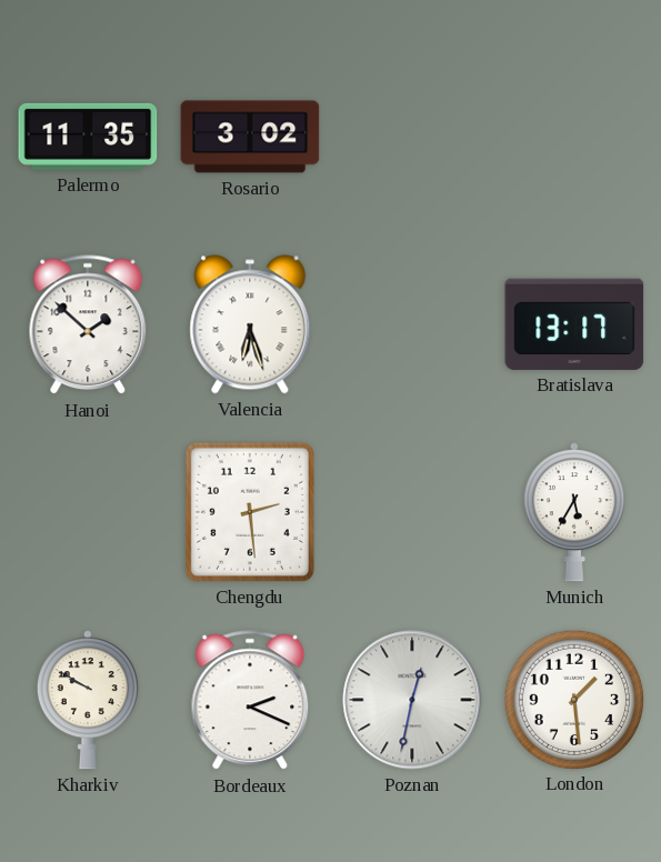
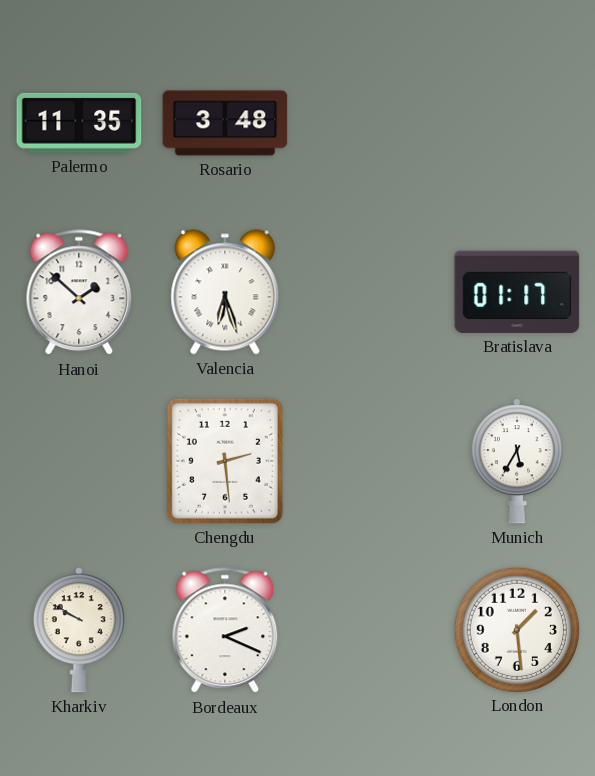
Rosario: 3:02 -> 3:48 (225, 123)
Bratislava: 13:17 -> 01:17 (517, 292)
Poznan: 12:32 -> none (412, 700)
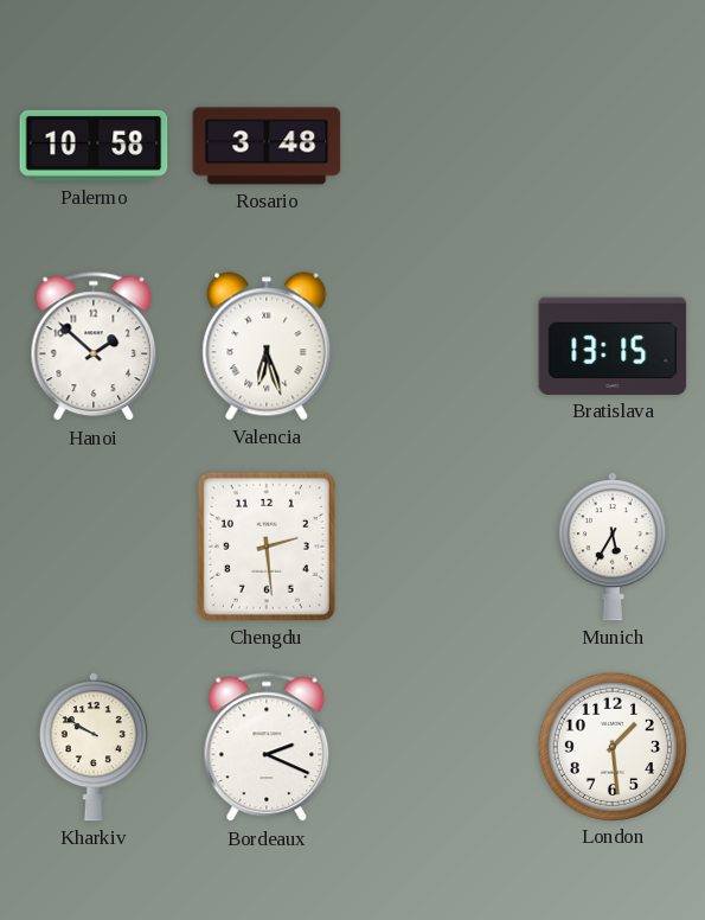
Palermo: 11:35 -> 10:58 (94, 146)
Bratislava: 01:17 -> 13:15 (613, 346)
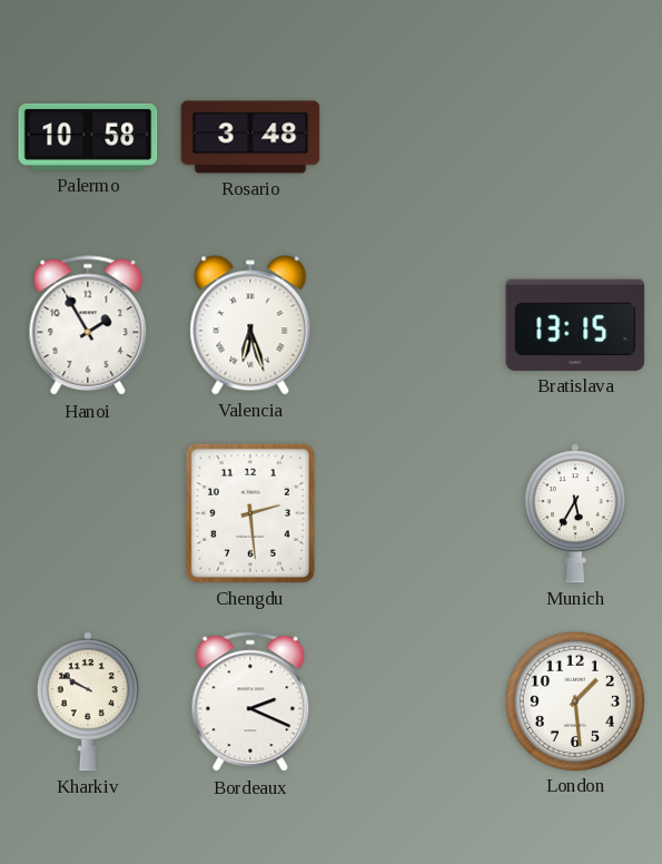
Hanoi: 1:52 -> 1:55 (88, 326)
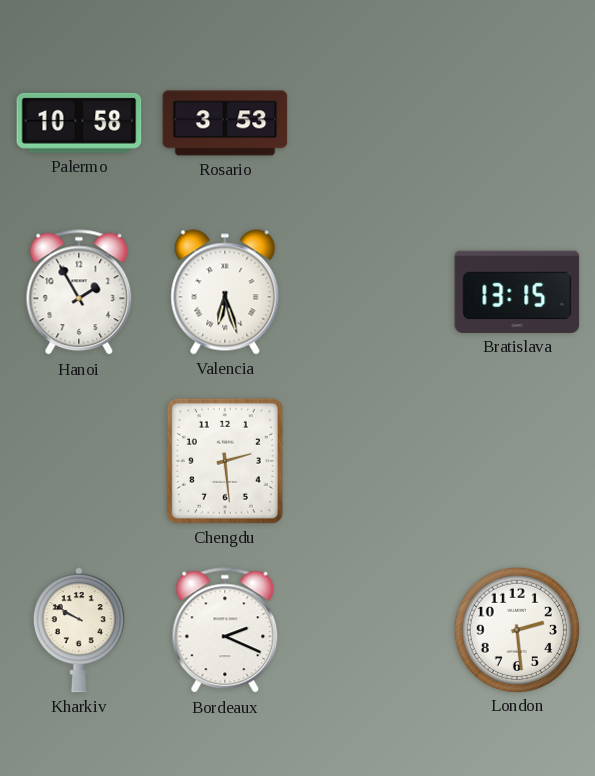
Rosario: 3:48 -> 3:53 (225, 123)
Munich: 5:35 -> none (575, 513)
London: 1:29 -> 2:29 (516, 629)
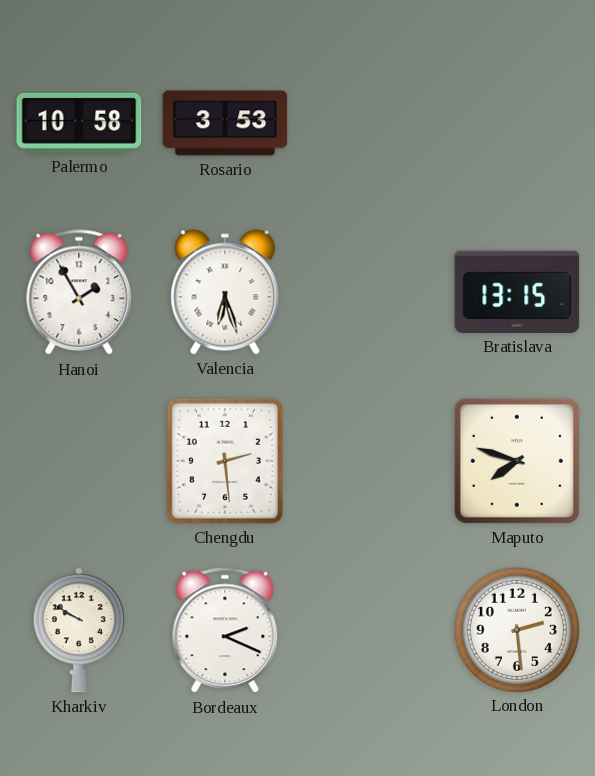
Maputo: none -> 7:48 (517, 461)
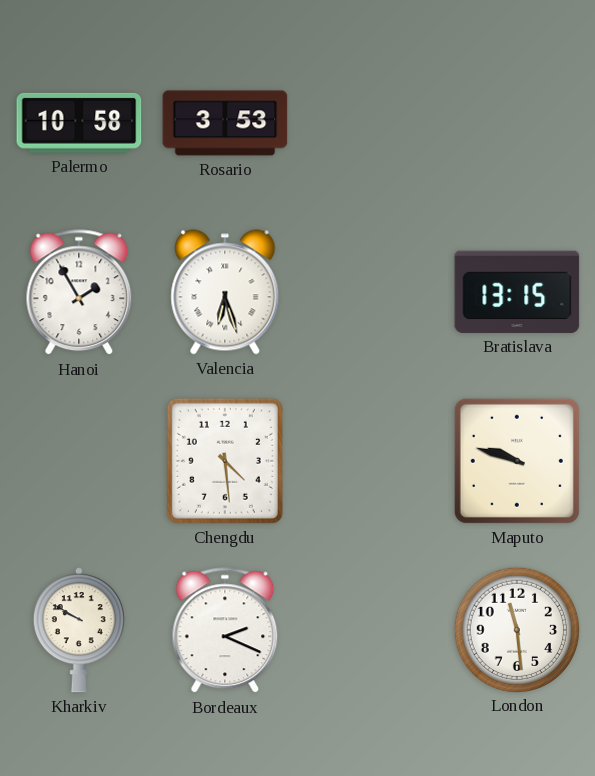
Chengdu: 2:29 -> 4:29 (225, 461)
Maputo: 7:48 -> 9:48 (517, 461)
London: 2:29 -> 11:29 (516, 629)
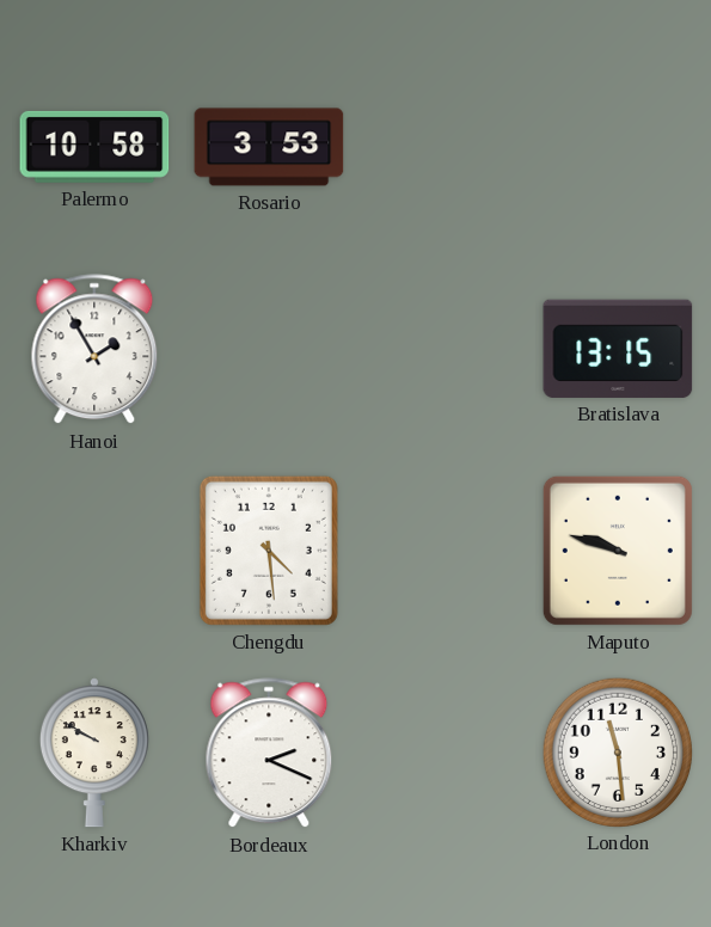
Valencia: 6:27 -> none (225, 292)
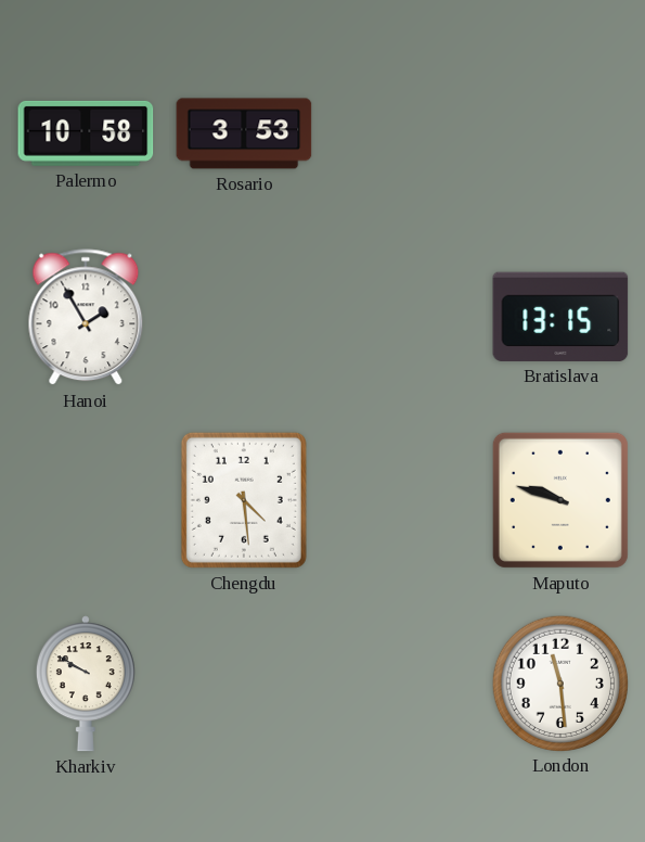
Bordeaux: 2:19 -> none (269, 754)
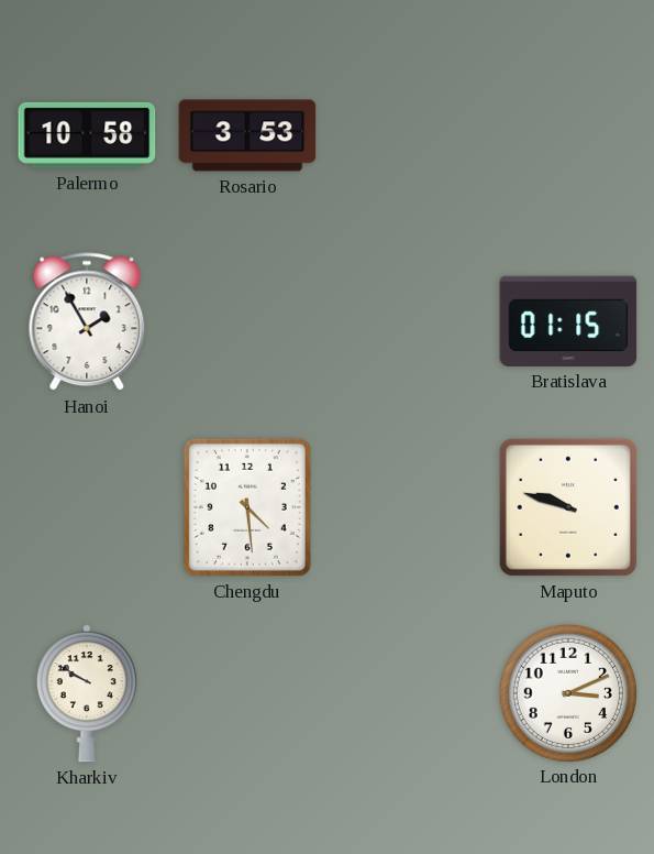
Bratislava: 13:15 -> 01:15 (568, 321)
London: 11:29 -> 3:11 (567, 692)
